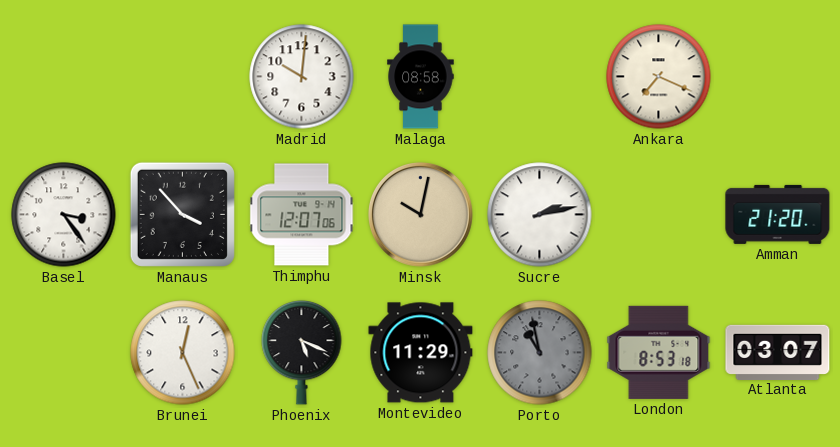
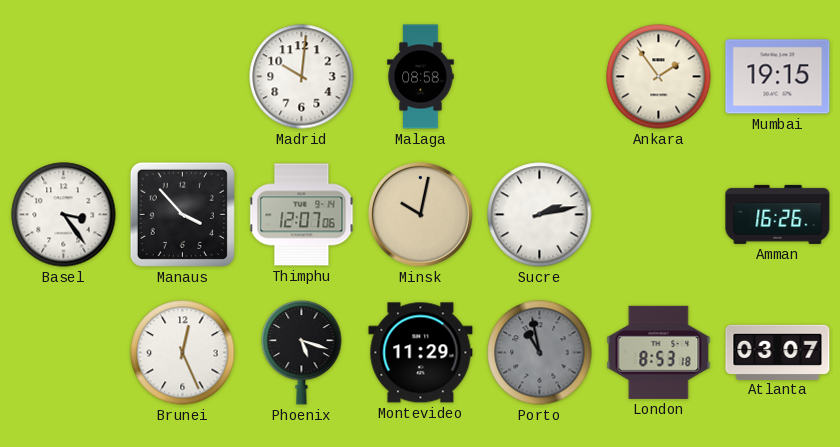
Ankara: 7:19 -> 1:54 (659, 77)
Mumbai: none -> 19:15 (778, 77)
Amman: 21:20 -> 16:26 (778, 214)
Phoenix: 5:19 -> 5:18 (302, 352)
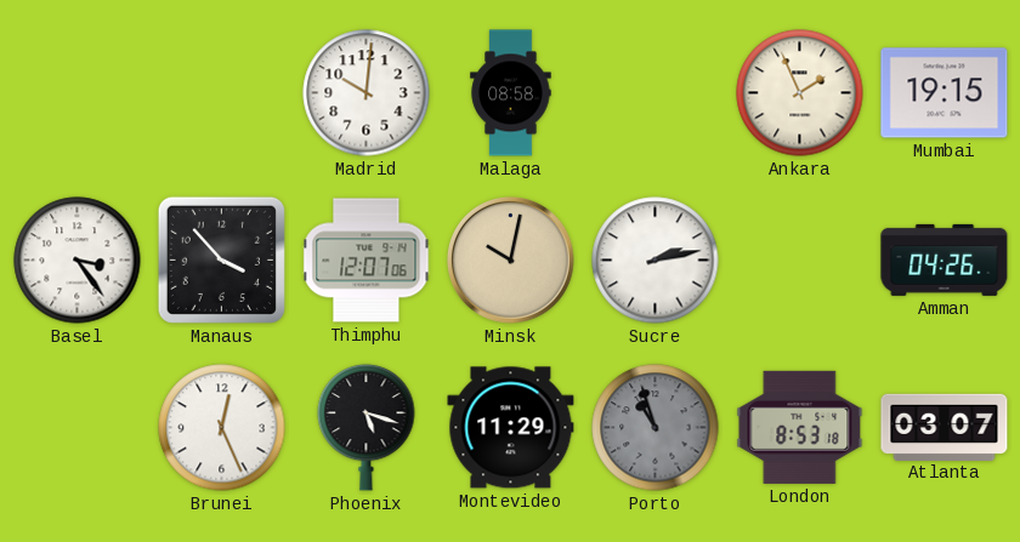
Ankara: 1:54 -> 1:56 (800, 93)
Amman: 16:26 -> 04:26 (945, 259)
Porto: 10:58 -> 10:57 (656, 428)
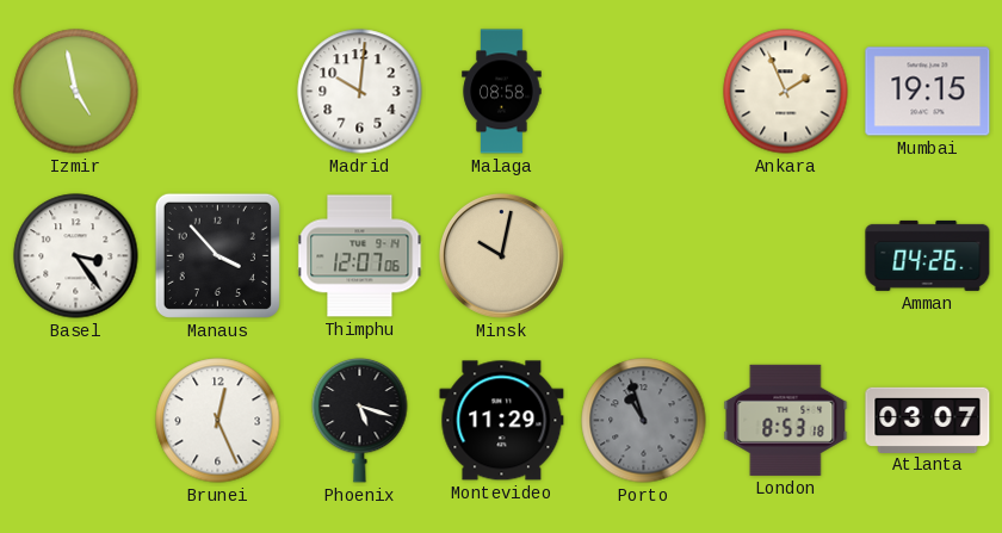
Izmir: none -> 4:58 (76, 92)
Sucre: 2:13 -> none (656, 261)
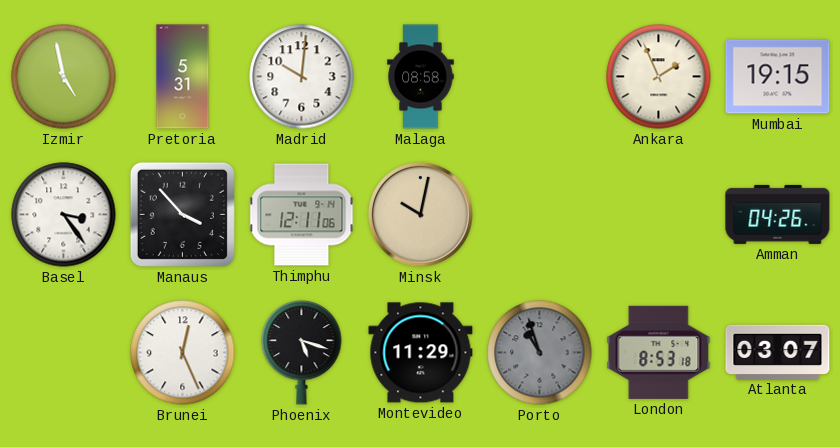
Pretoria: none -> 5:31 (183, 77)
Thimphu: 12:07 -> 12:11 (302, 215)
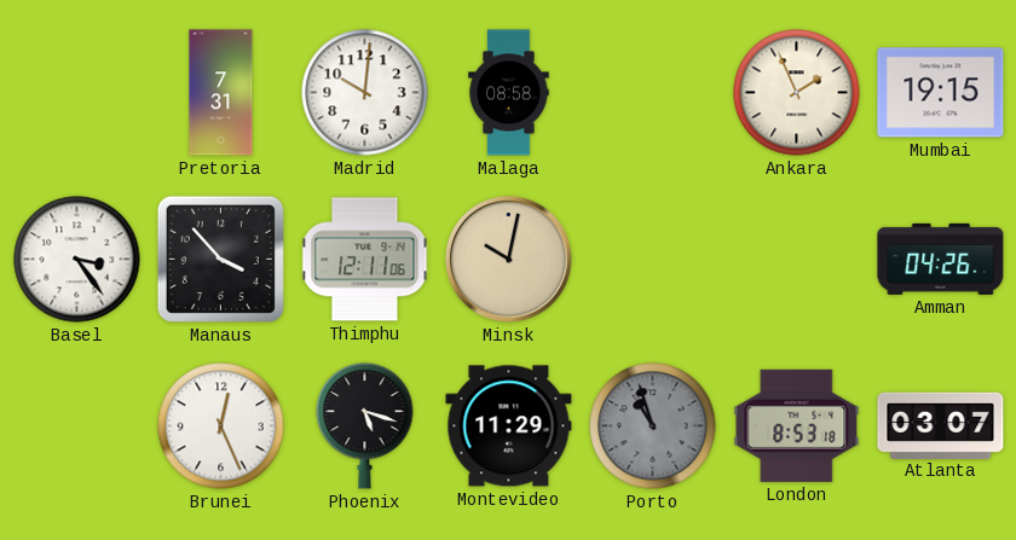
Izmir: 4:58 -> none (64, 77)
Pretoria: 5:31 -> 7:31 (221, 93)
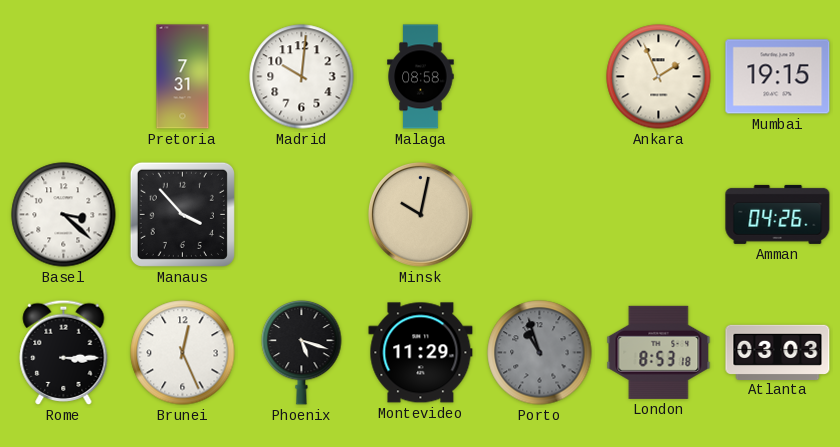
Basel: 3:24 -> 3:22 (64, 215)
Thimphu: 12:11 -> none (365, 260)
Rome: none -> 3:15 (64, 352)
Atlanta: 03:07 -> 03:03 (778, 352)
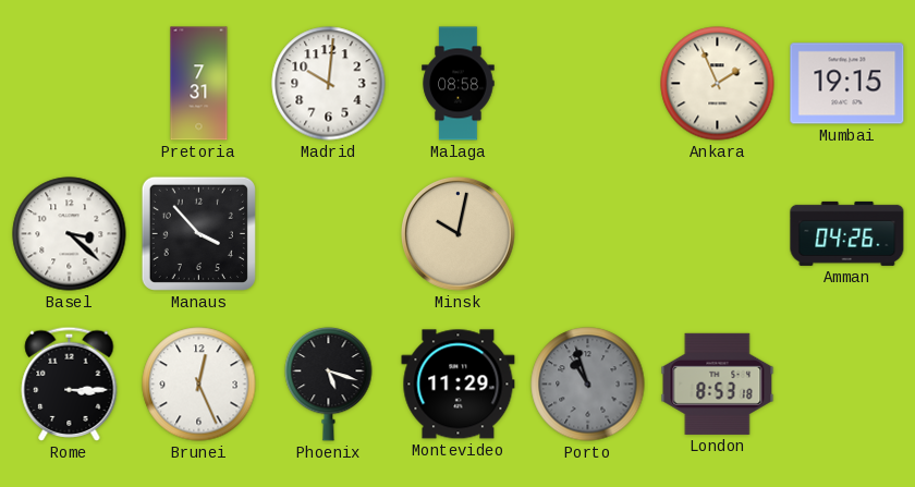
Atlanta: 03:03 -> none (778, 352)
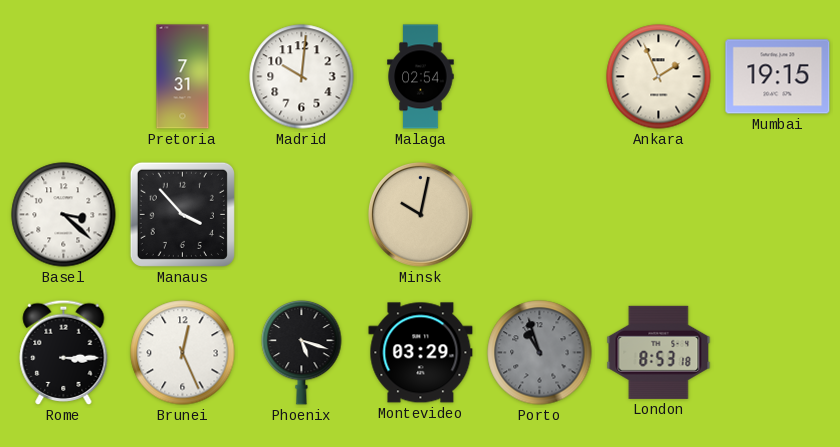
Malaga: 08:58 -> 02:54 (421, 77)
Amman: 04:26 -> none (847, 233)
Montevideo: 11:29 -> 03:29 (421, 353)
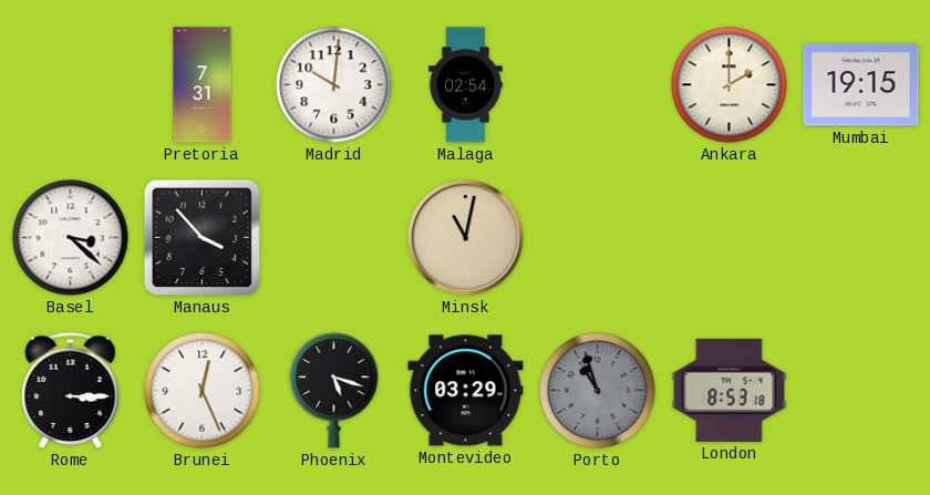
Ankara: 1:56 -> 2:00 (730, 85)
Minsk: 10:02 -> 11:02 (465, 237)
